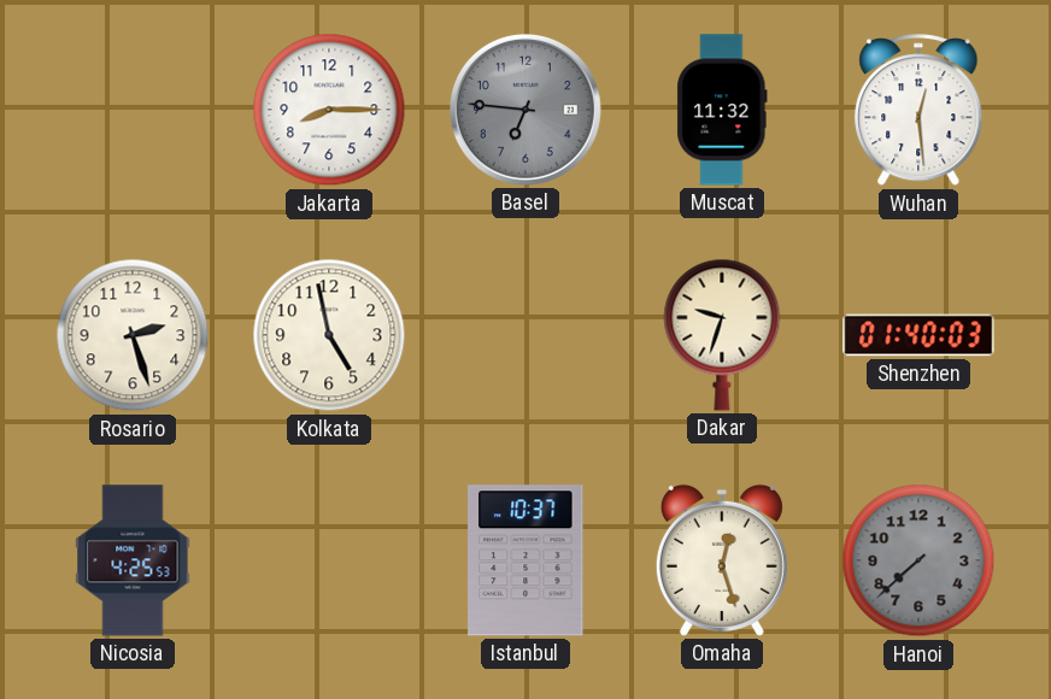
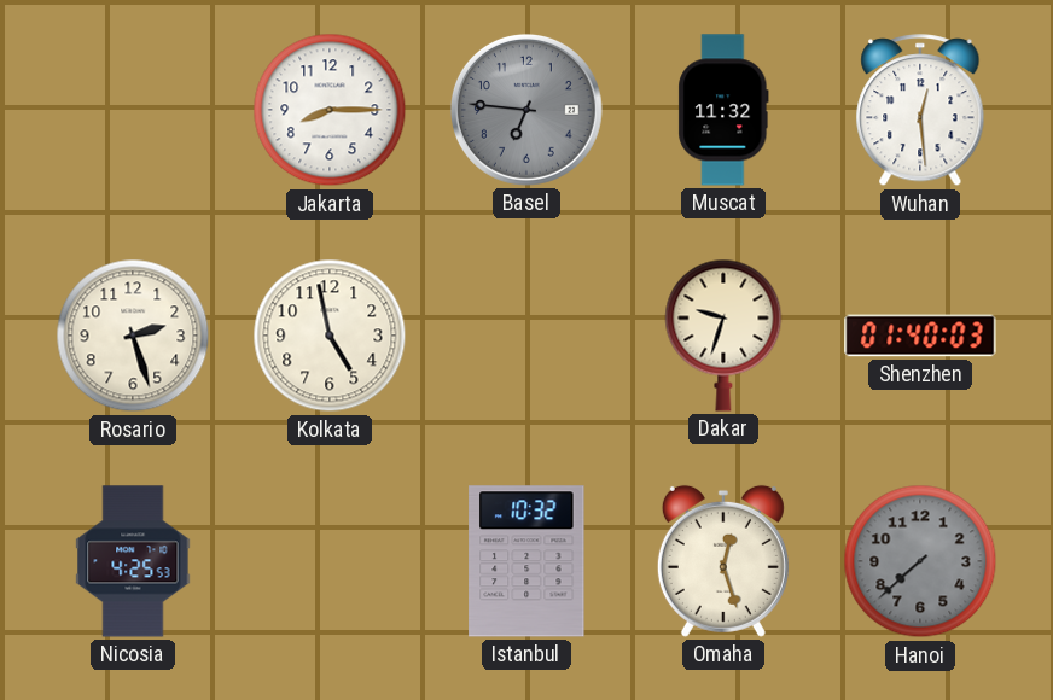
Istanbul: 10:37 -> 10:32 (526, 561)
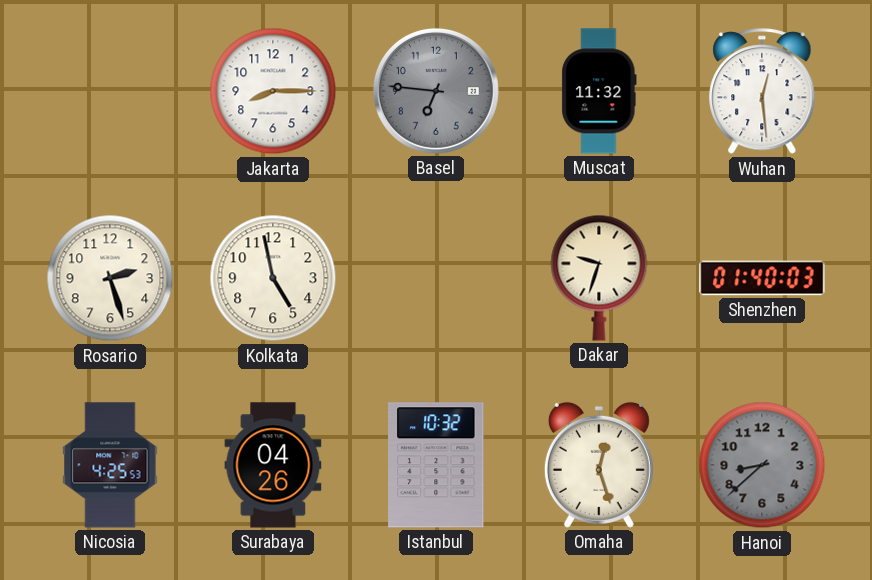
Surabaya: none -> 04:26 (273, 465)
Hanoi: 7:38 -> 8:38 (762, 465)
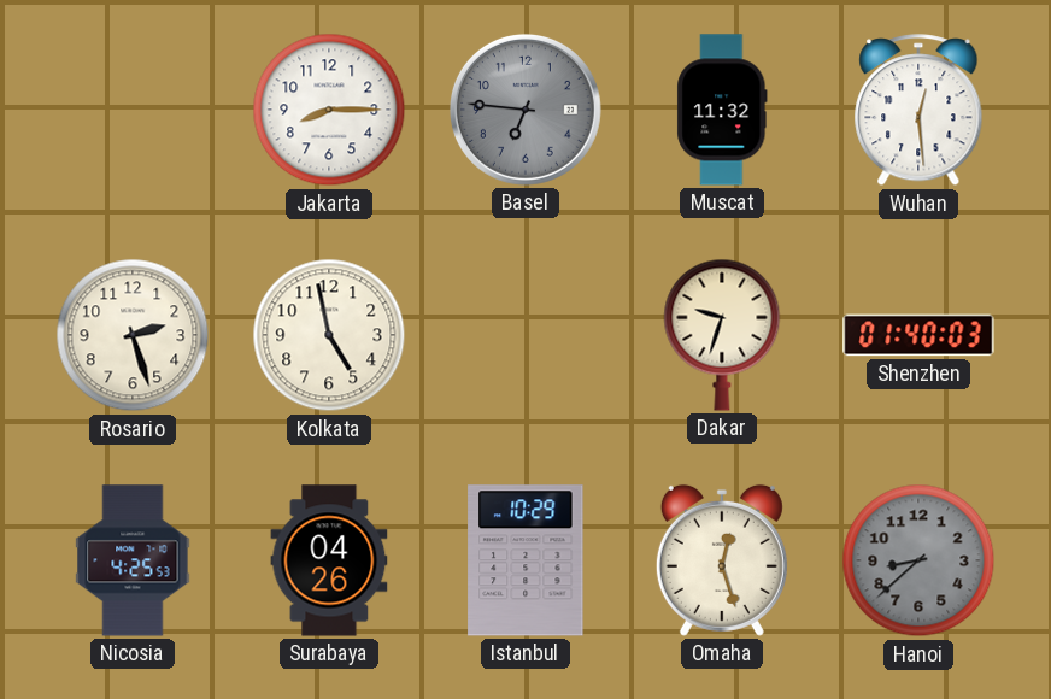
Istanbul: 10:32 -> 10:29 (525, 560)
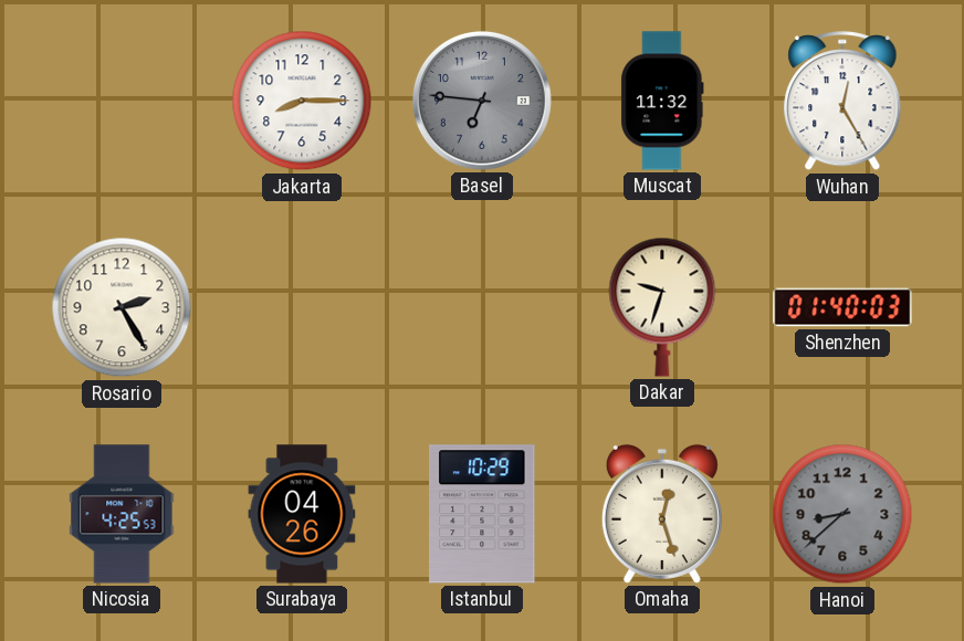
Wuhan: 12:29 -> 12:25 (842, 102)
Rosario: 2:27 -> 2:25 (122, 307)
Kolkata: 4:58 -> none (329, 335)
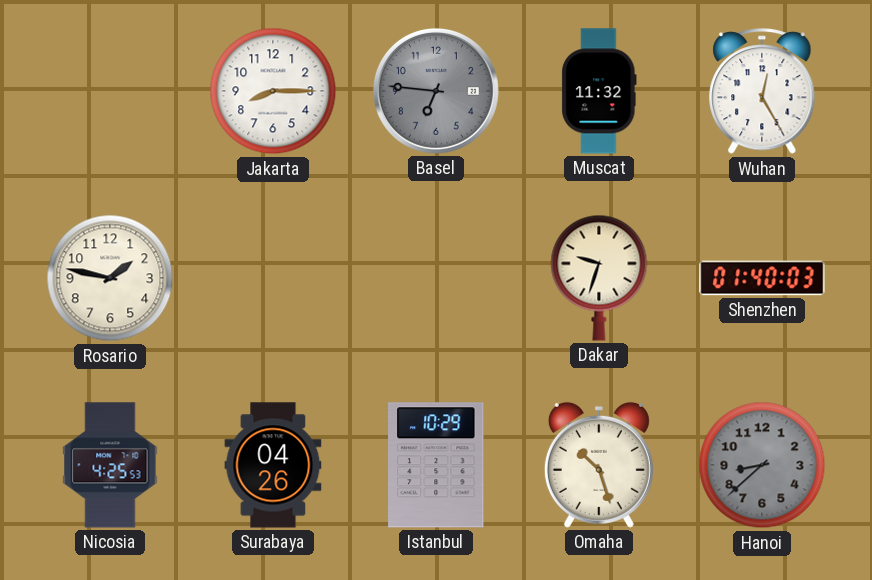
Rosario: 2:25 -> 1:47 (110, 278)
Omaha: 12:27 -> 10:27 (599, 465)
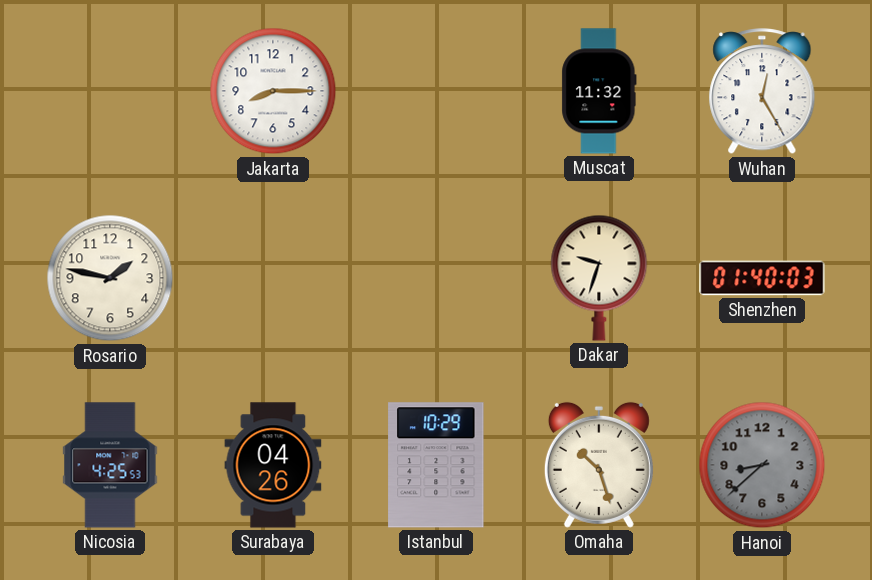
Basel: 6:46 -> none (436, 91)
